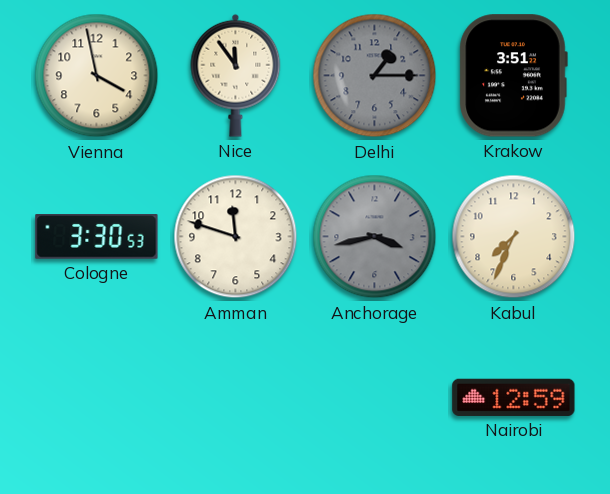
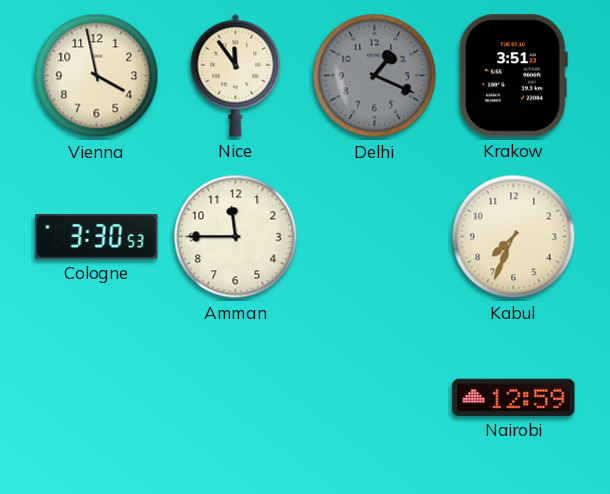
Delhi: 1:15 -> 1:19 (375, 76)
Amman: 11:48 -> 11:45 (236, 237)
Anchorage: 3:43 -> none (375, 237)
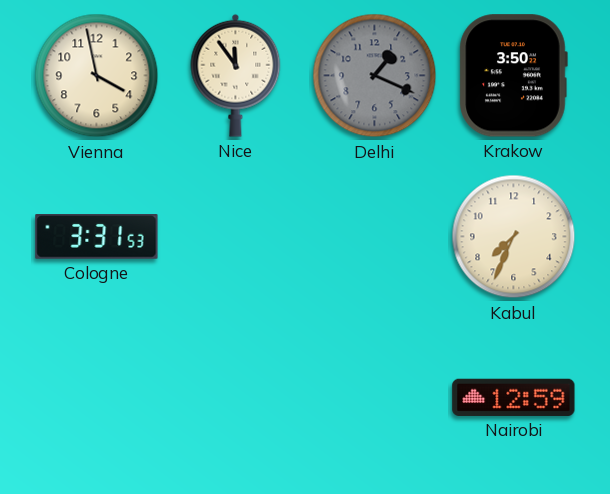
Krakow: 3:51 -> 3:50 (513, 76)
Cologne: 3:30 -> 3:31 (97, 237)
Amman: 11:45 -> none (236, 237)
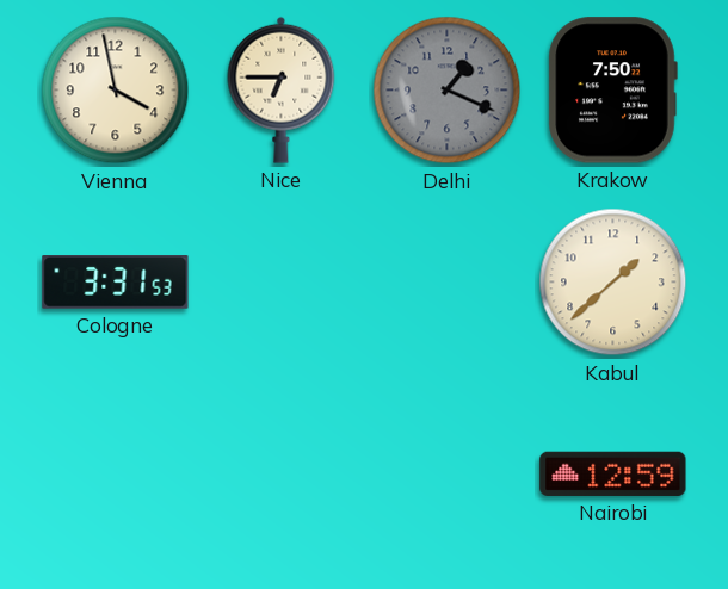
Nice: 11:54 -> 6:45 (282, 89)
Krakow: 3:50 -> 7:50 (612, 91)
Kabul: 7:34 -> 1:38 (613, 283)
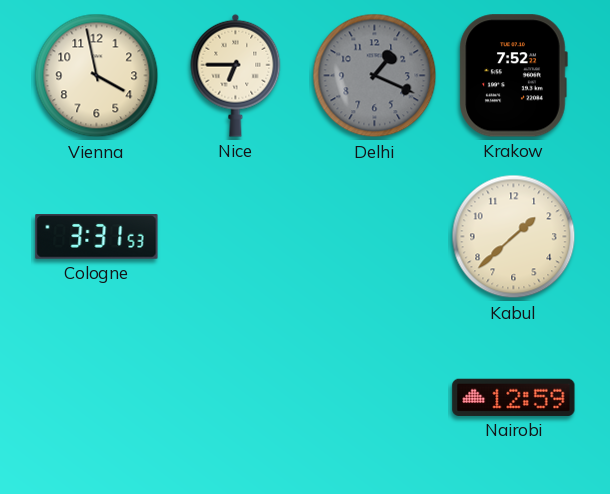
Krakow: 7:50 -> 7:52 (513, 76)
